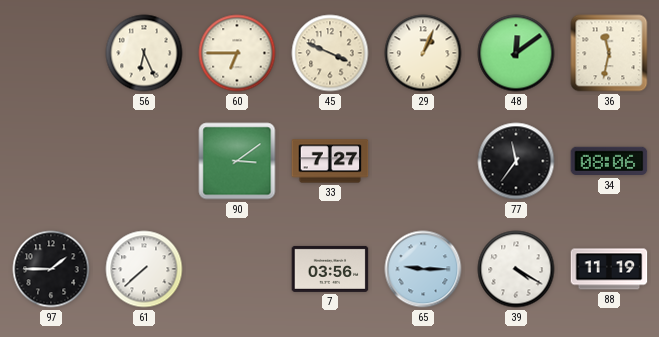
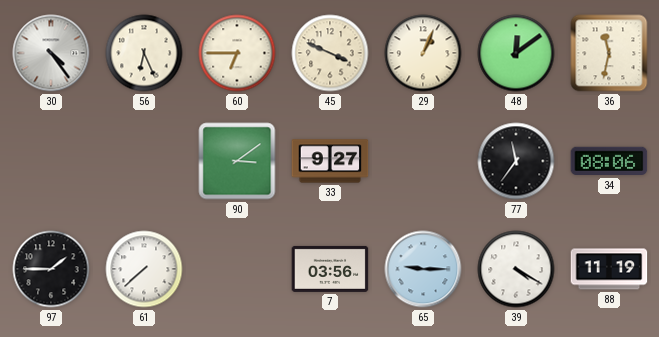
30: none -> 4:24 (51, 53)
33: 7:27 -> 9:27 (330, 161)
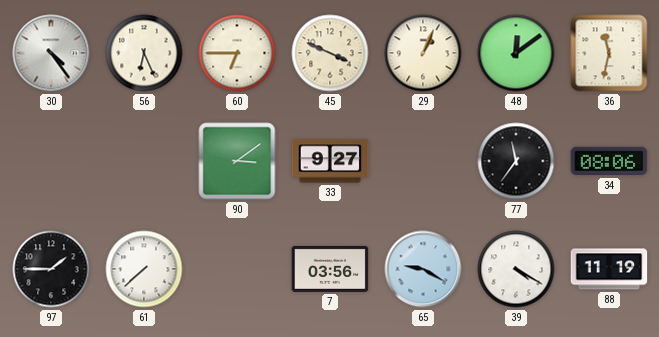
65: 9:15 -> 9:20 (423, 269)
